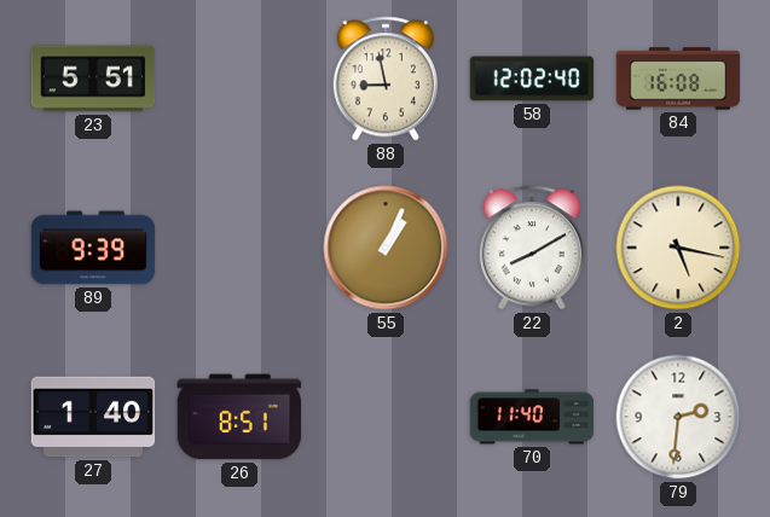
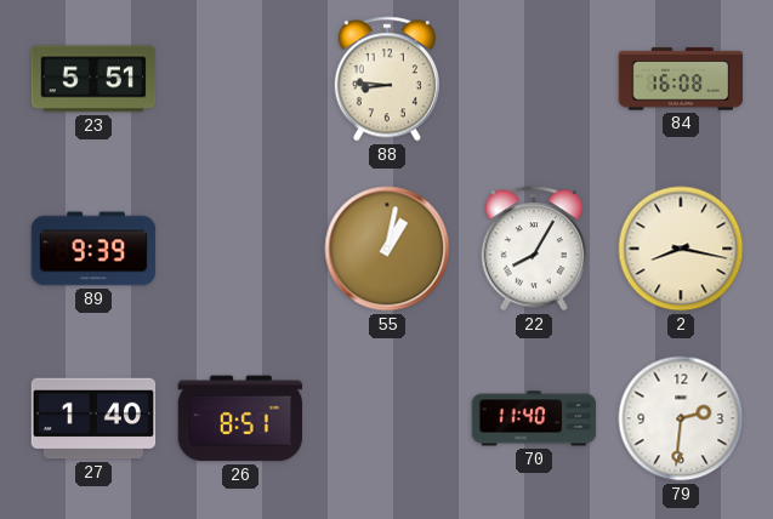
88: 8:58 -> 8:46 (387, 79)
58: 12:02 -> none (532, 79)
55: 1:04 -> 1:02 (387, 249)
22: 8:10 -> 8:05 (534, 249)
2: 5:17 -> 8:17 (681, 249)
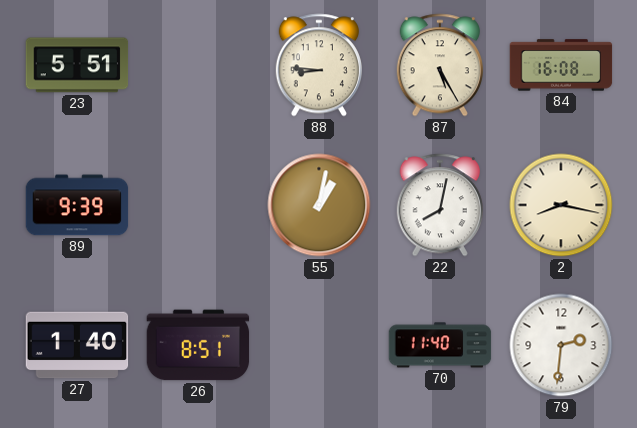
87: none -> 5:25 (440, 65)
22: 8:05 -> 8:02 (440, 205)
